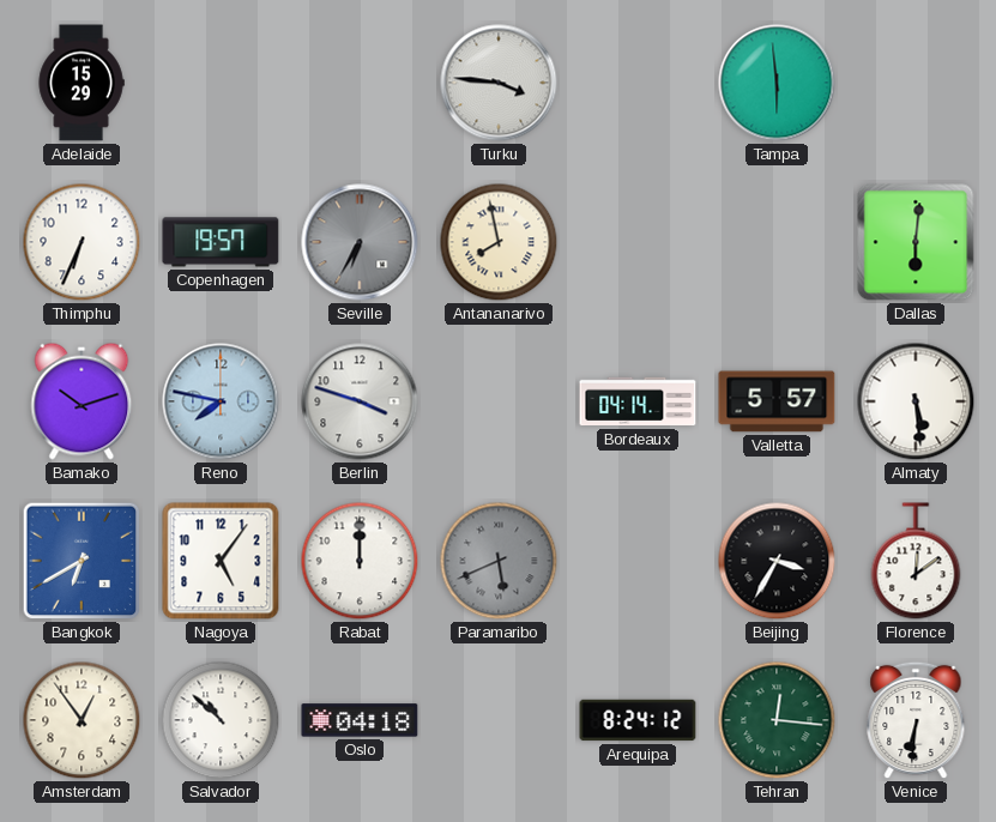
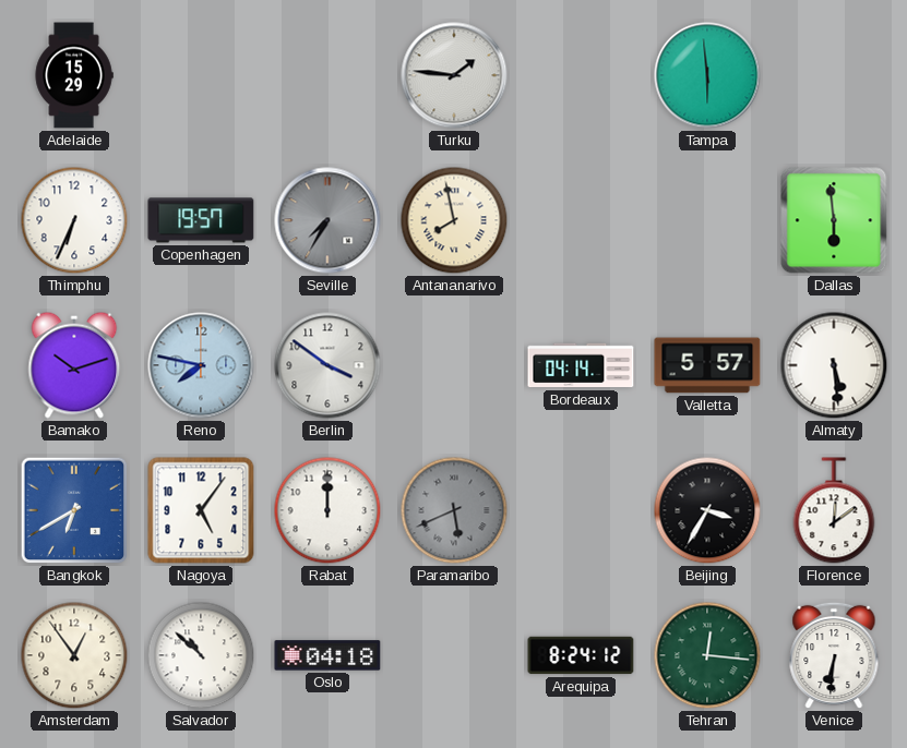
Turku: 3:46 -> 1:46 (454, 75)
Seville: 6:35 -> 7:35 (327, 220)
Dallas: 6:01 -> 5:59 (834, 220)
Berlin: 3:48 -> 3:51 (327, 365)
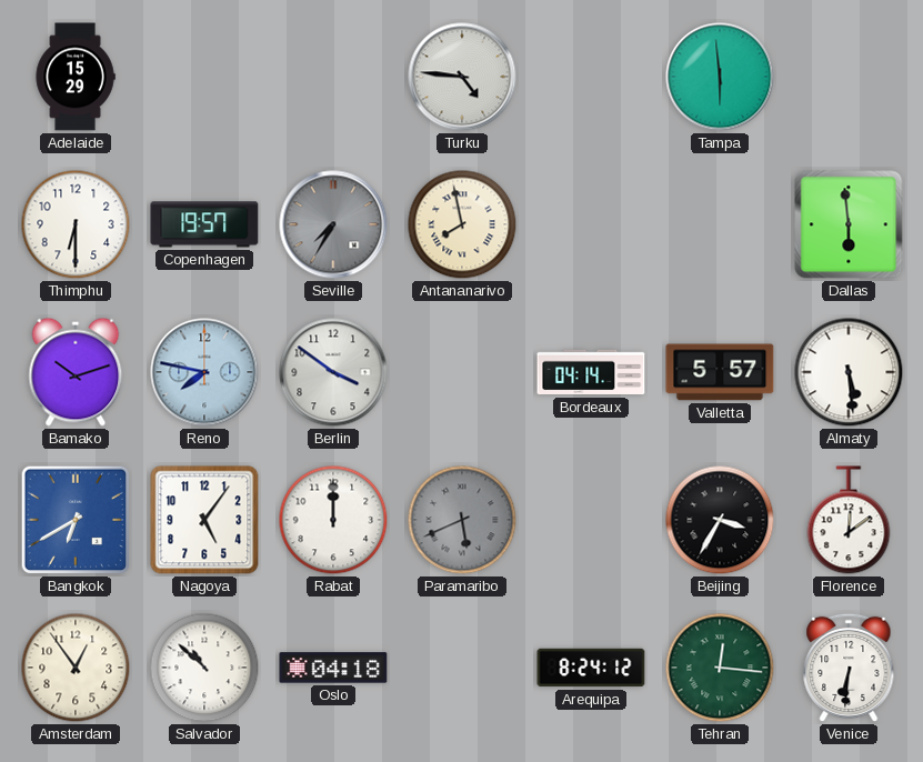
Turku: 1:46 -> 4:46 (462, 77)
Thimphu: 6:34 -> 6:30 (76, 224)
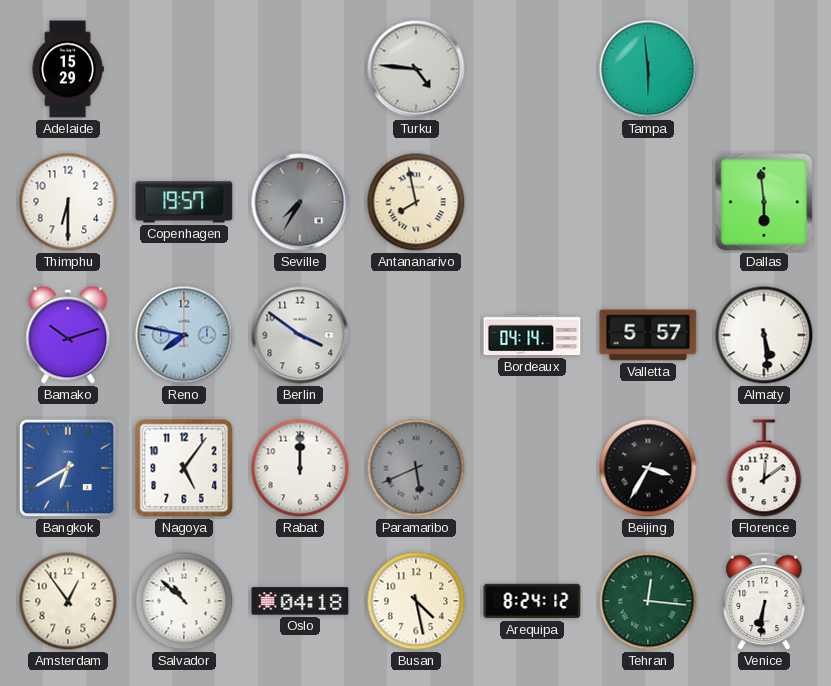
Busan: none -> 4:28 (416, 601)
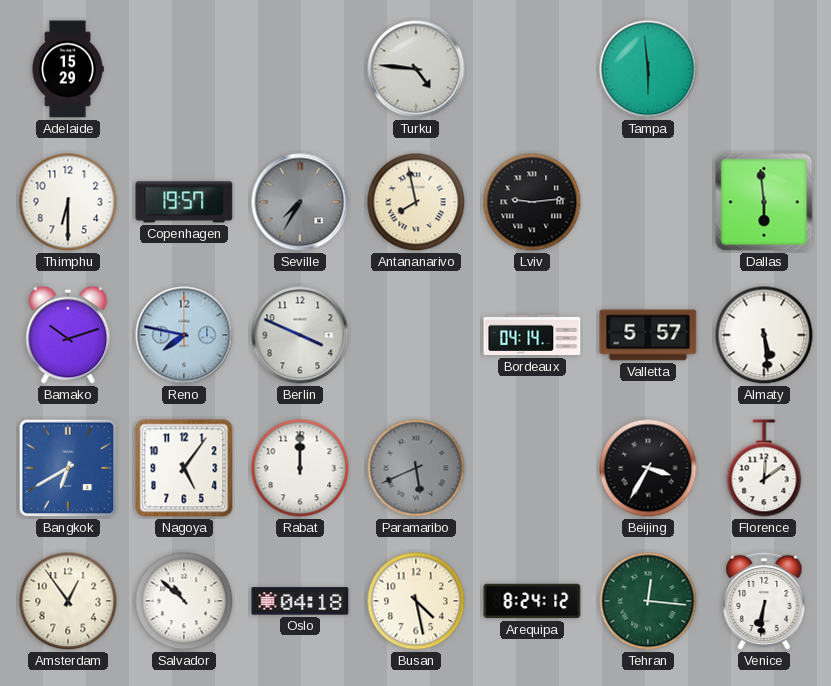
Lviv: none -> 9:14 (532, 202)
Berlin: 3:51 -> 3:49 (300, 335)
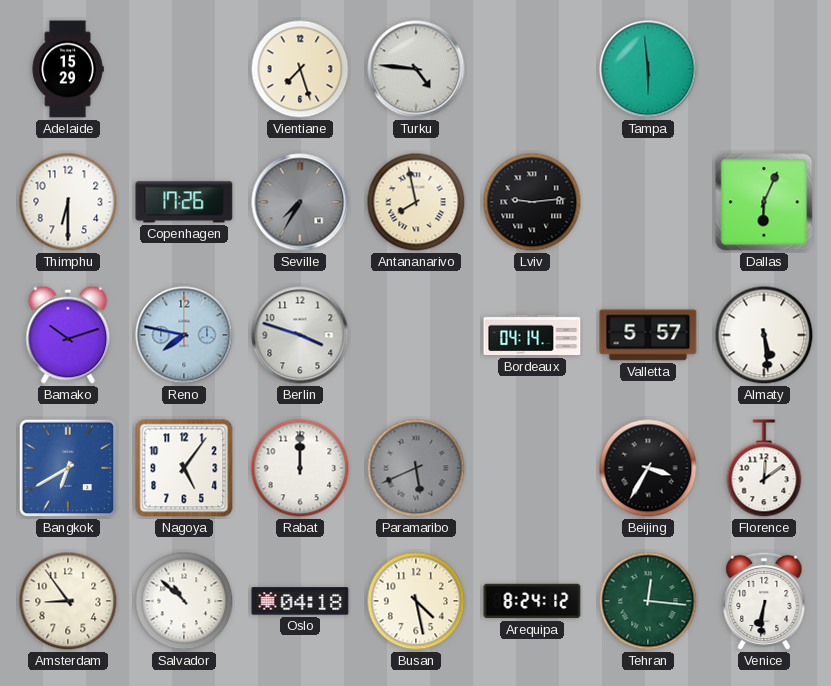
Vientiane: none -> 7:27 (300, 69)
Copenhagen: 19:57 -> 17:26 (184, 202)
Dallas: 5:59 -> 6:04 (764, 202)
Berlin: 3:49 -> 3:48 (300, 335)
Amsterdam: 12:54 -> 8:54 (68, 601)
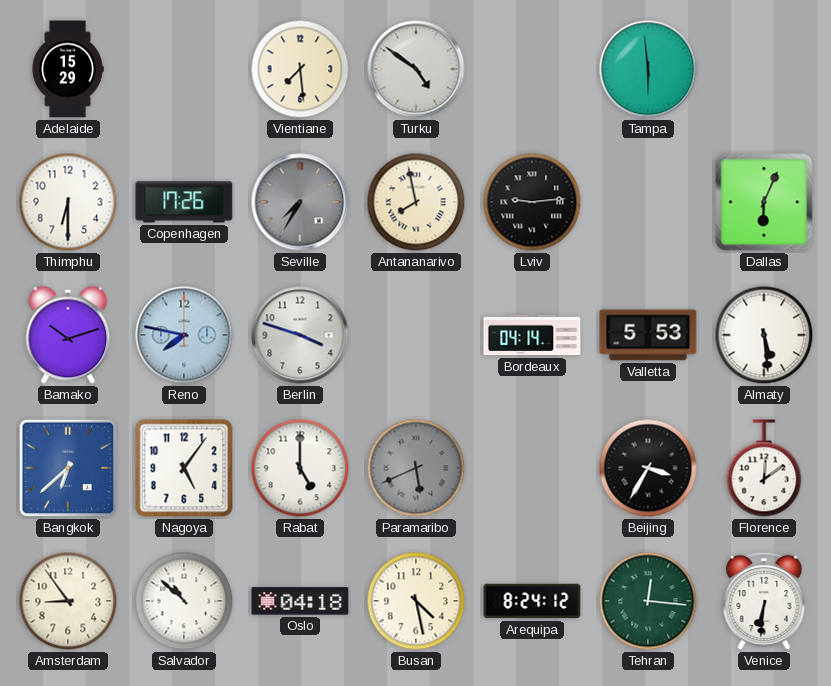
Vientiane: 7:27 -> 7:29 (300, 69)
Turku: 4:46 -> 4:51 (416, 69)
Valletta: 5:57 -> 5:53 (648, 335)
Bangkok: 6:40 -> 6:38 (68, 468)
Rabat: 12:00 -> 5:00 (300, 468)
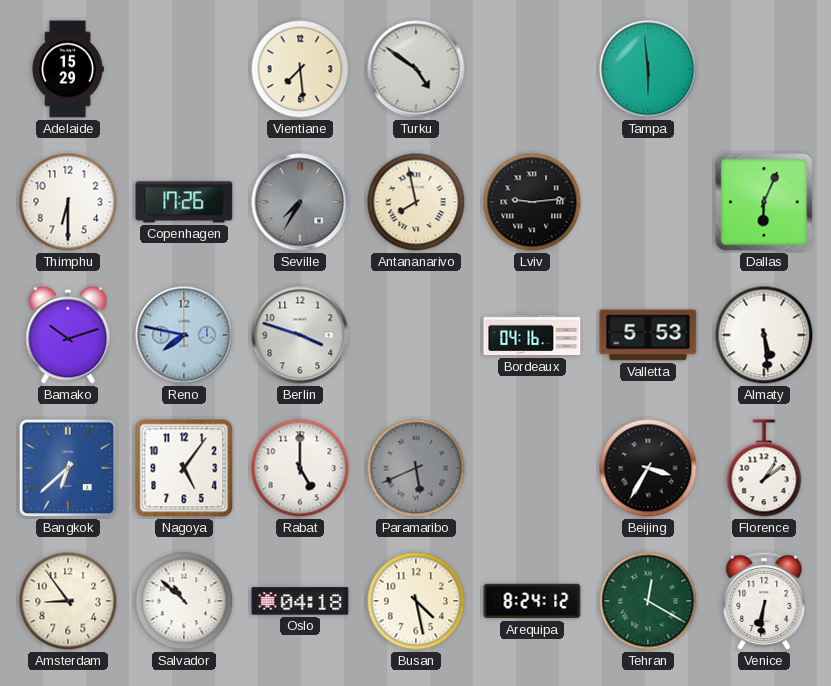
Bordeaux: 04:14 -> 04:16 (532, 335)
Florence: 12:09 -> 1:09 (764, 468)
Tehran: 12:16 -> 12:20 (648, 601)
